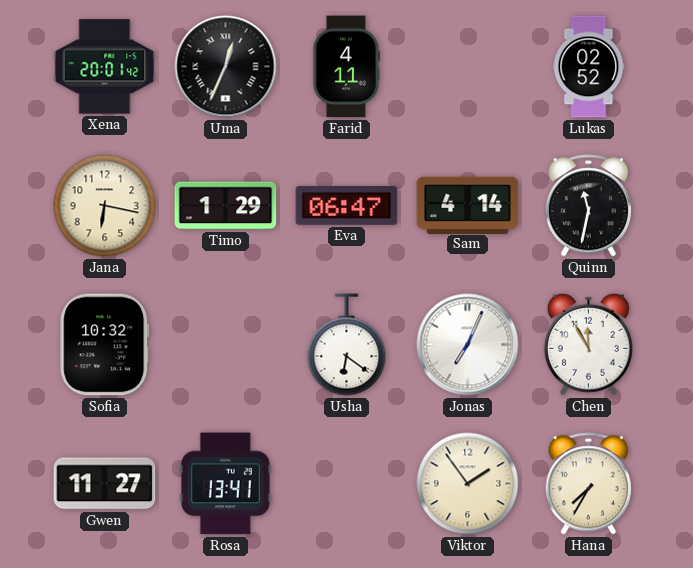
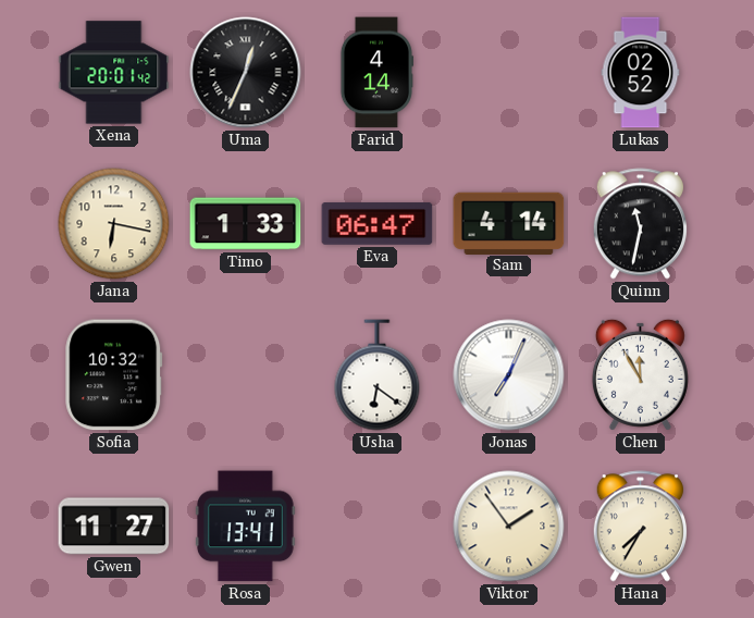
Farid: 4:11 -> 4:14 (375, 73)
Timo: 1:29 -> 1:33 (246, 224)
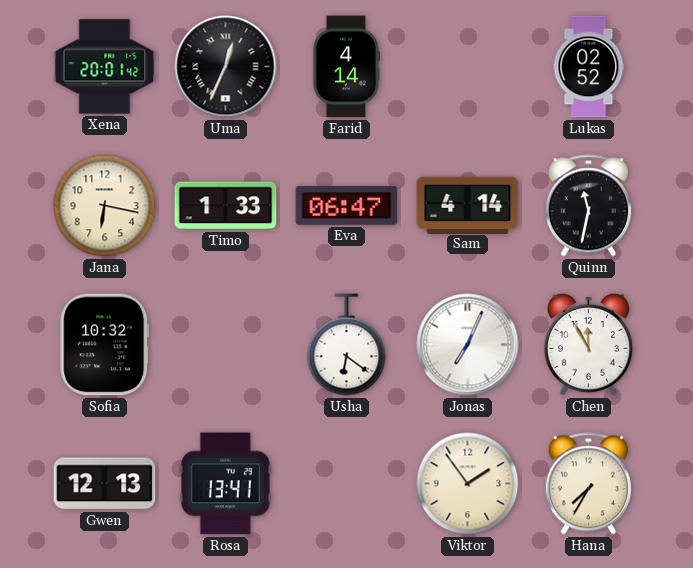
Gwen: 11:27 -> 12:13 (105, 484)
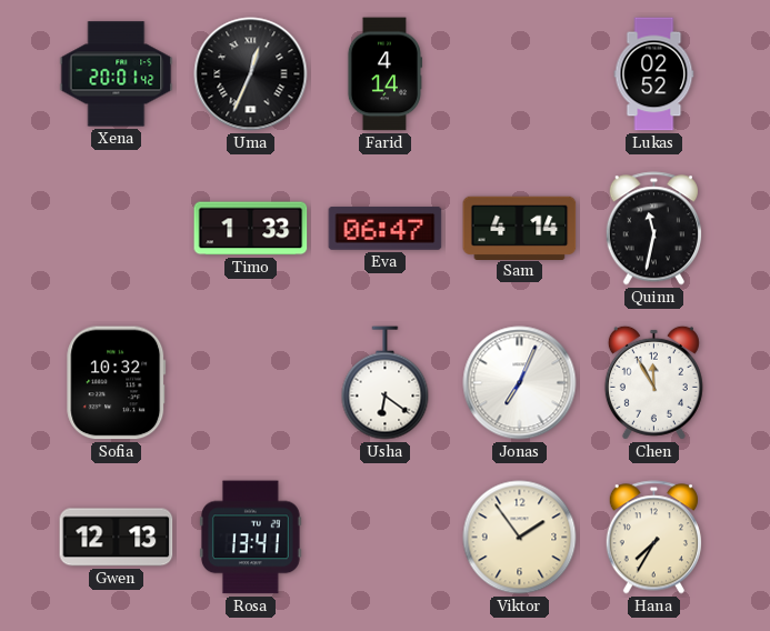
Jana: 6:17 -> none (105, 206)
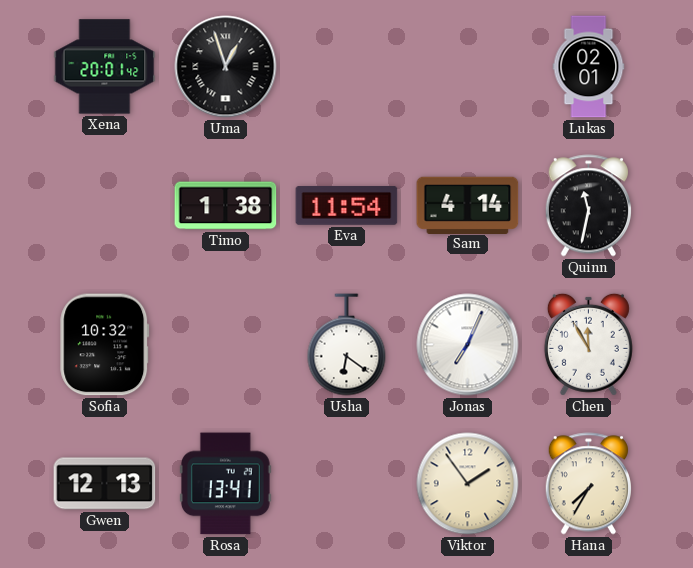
Uma: 12:34 -> 12:57 (226, 67)
Farid: 4:14 -> none (383, 74)
Lukas: 02:52 -> 02:01 (589, 67)
Timo: 1:33 -> 1:38 (226, 206)
Eva: 06:47 -> 11:54 (347, 206)
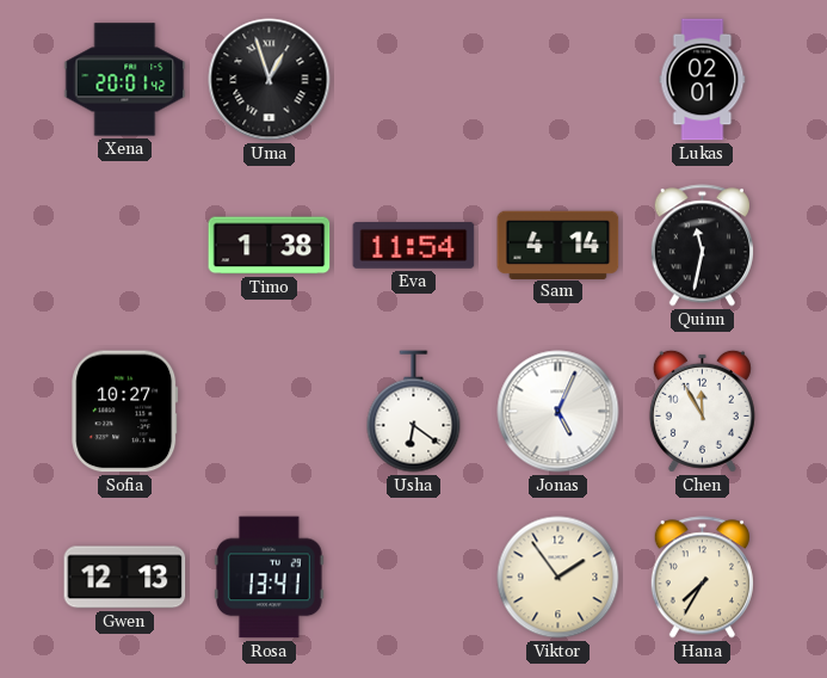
Sofia: 10:32 -> 10:27 (125, 412)
Jonas: 7:04 -> 5:04 (558, 412)
